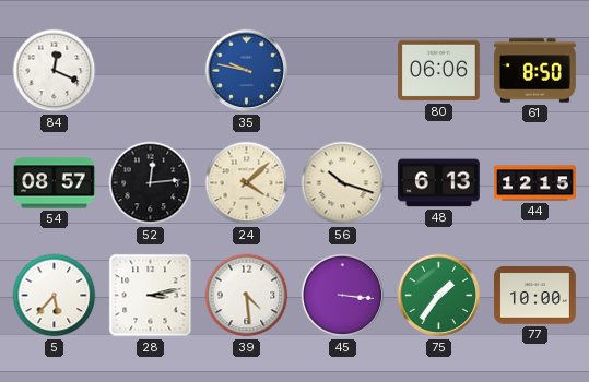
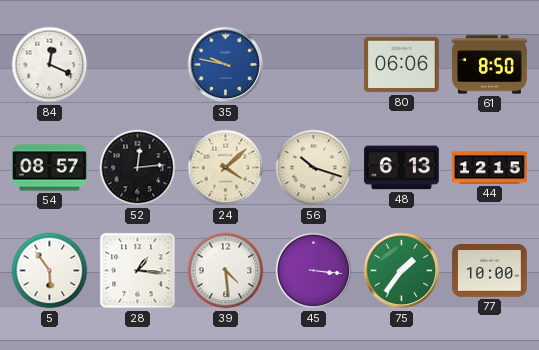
5: 5:37 -> 5:54 (50, 271)
28: 3:13 -> 1:16 (138, 271)
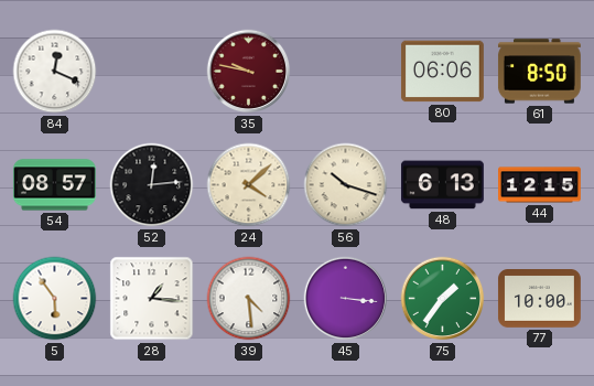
35 dial: blue -> burgundy (249, 72)
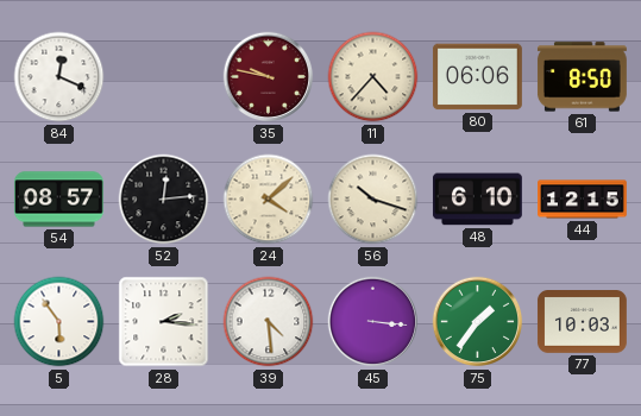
11: none -> 4:37 (373, 77)
48: 6:13 -> 6:10 (477, 200)
28: 1:16 -> 2:16 (164, 322)
77: 10:00 -> 10:03 (582, 322)
